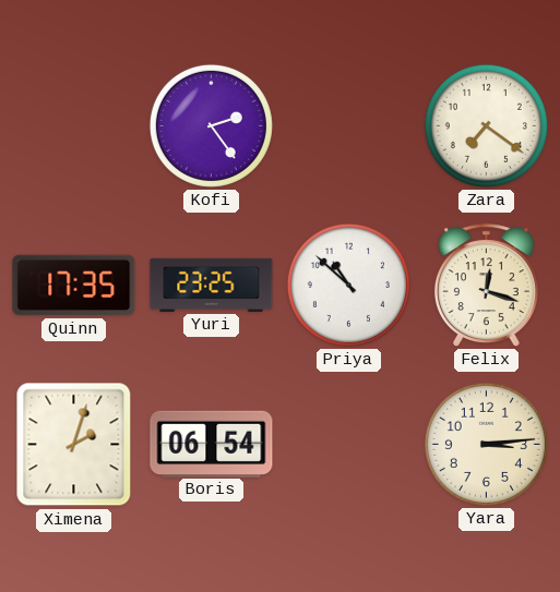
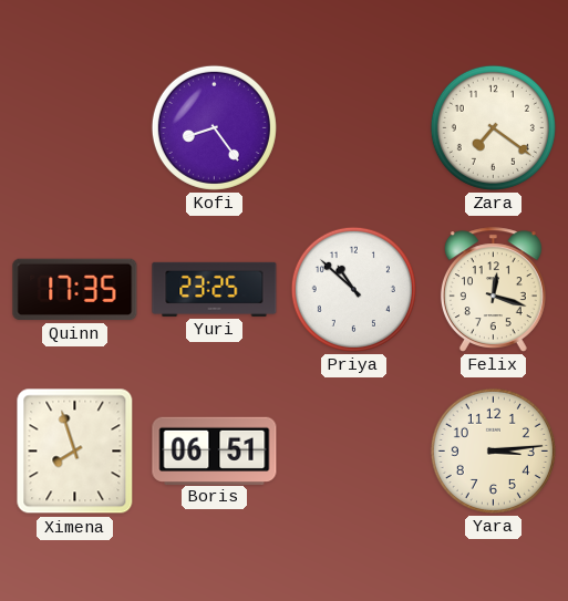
Kofi: 2:24 -> 8:24 (214, 127)
Ximena: 2:03 -> 7:57 (75, 452)
Boris: 06:54 -> 06:51 (215, 450)
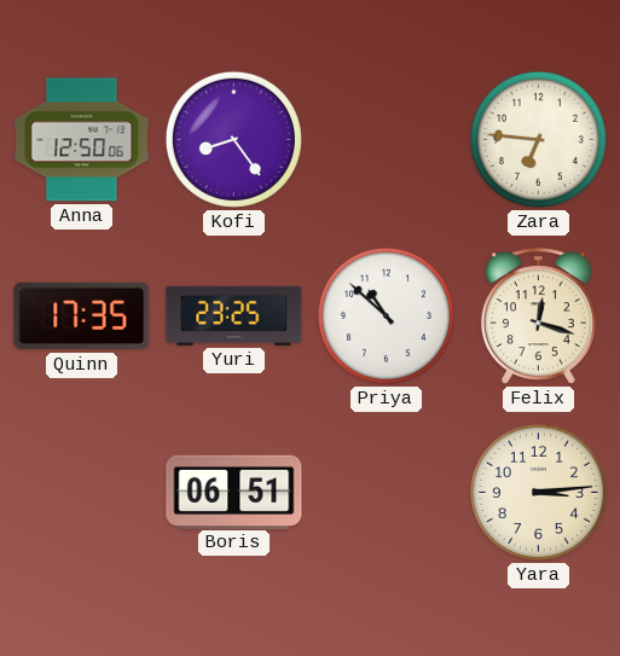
Anna: none -> 12:50 (82, 140)
Zara: 7:21 -> 6:46 (538, 139)
Ximena: 7:57 -> none (75, 452)
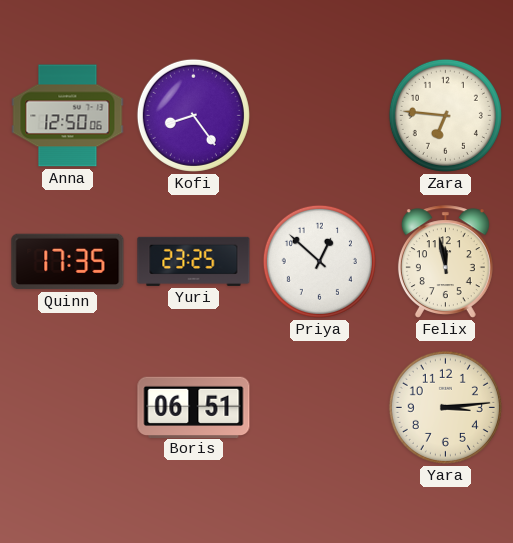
Priya: 10:52 -> 12:52 (319, 261)
Felix: 12:18 -> 11:58 (445, 262)
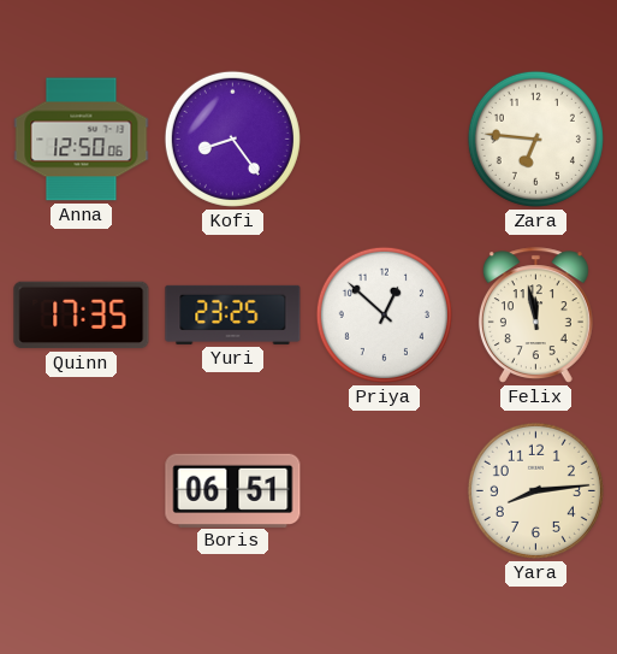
Yara: 3:14 -> 8:14 (535, 490)
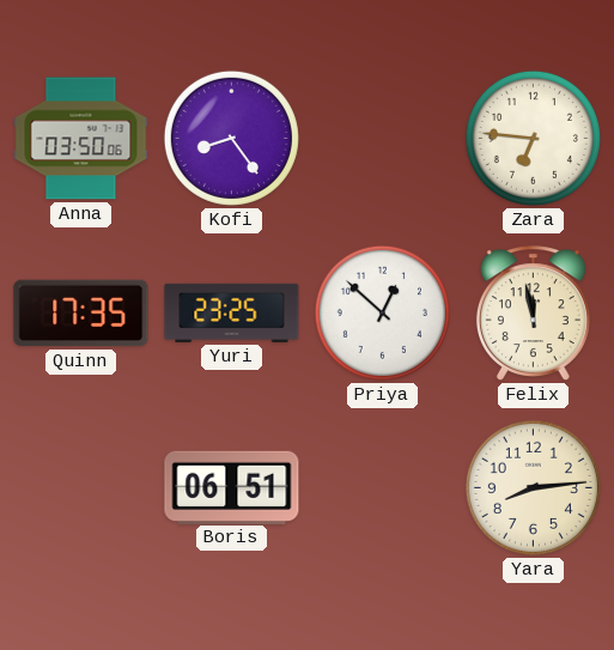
Anna: 12:50 -> 03:50 (81, 139)
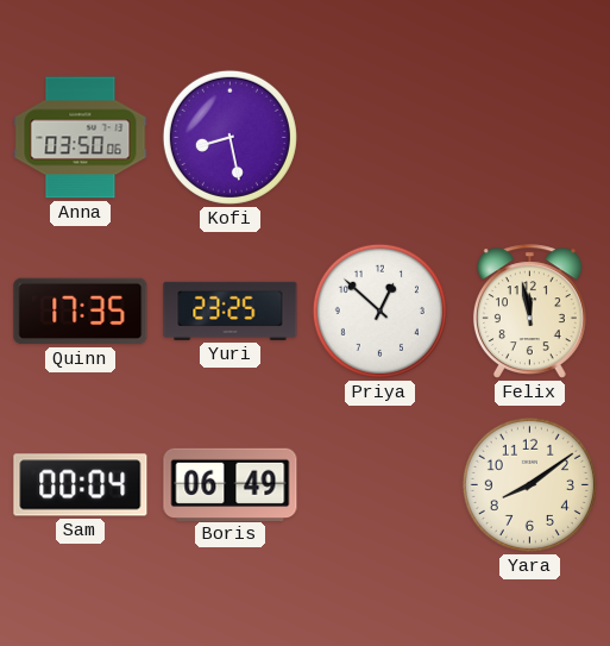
Kofi: 8:24 -> 8:28 (229, 137)
Zara: 6:46 -> none (533, 138)
Sam: none -> 00:04 (81, 485)
Boris: 06:51 -> 06:49 (231, 484)
Yara: 8:14 -> 8:09 (529, 484)
